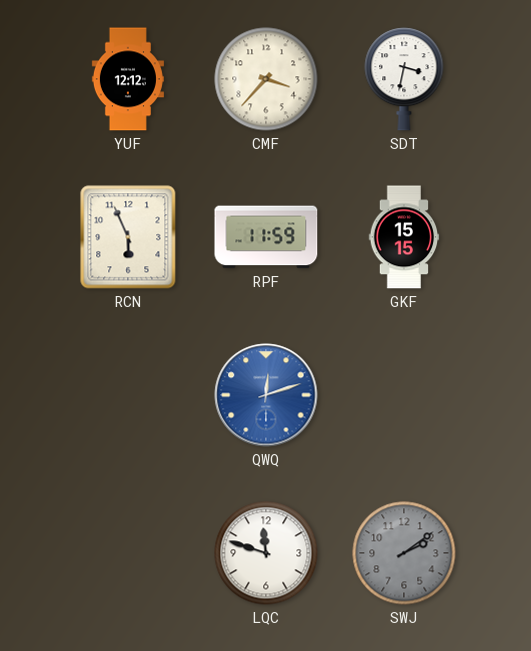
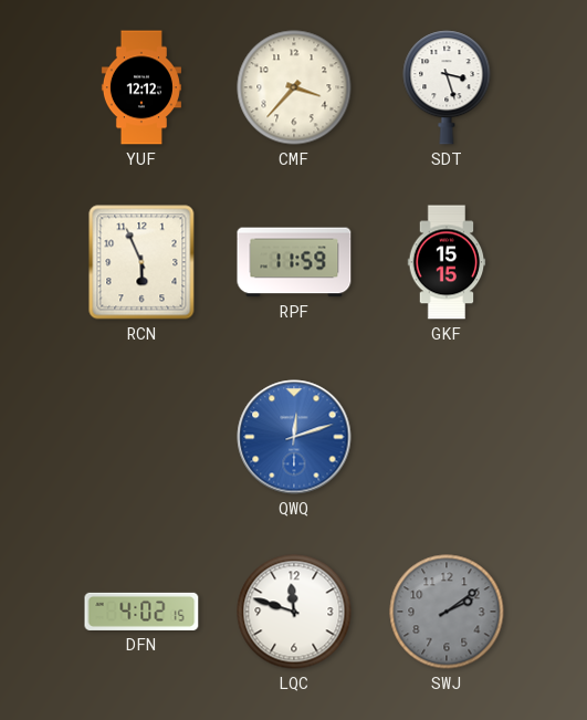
SDT: 3:32 -> 3:27 (447, 87)
DFN: none -> 4:02 (141, 612)
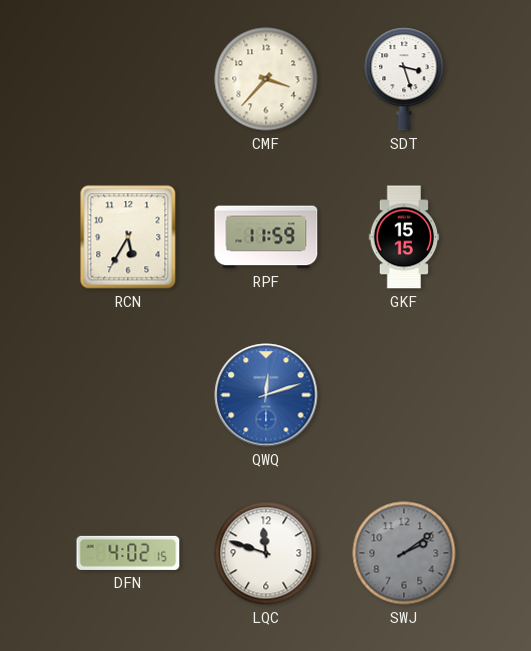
YUF: 12:12 -> none (141, 87)
RCN: 5:56 -> 5:35 (128, 237)
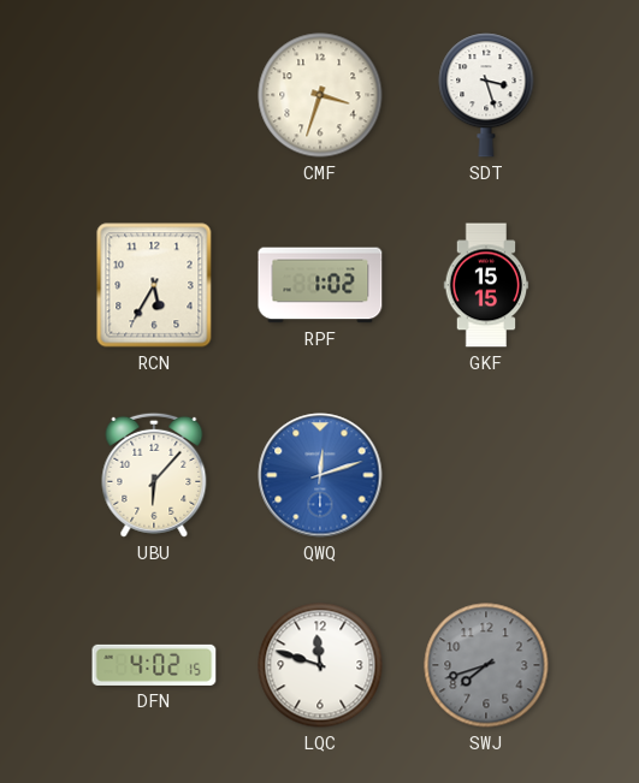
CMF: 3:37 -> 3:33 (320, 95)
RPF: 11:59 -> 1:02 (320, 285)
UBU: none -> 6:07 (154, 475)
SWJ: 2:09 -> 7:42 (486, 665)
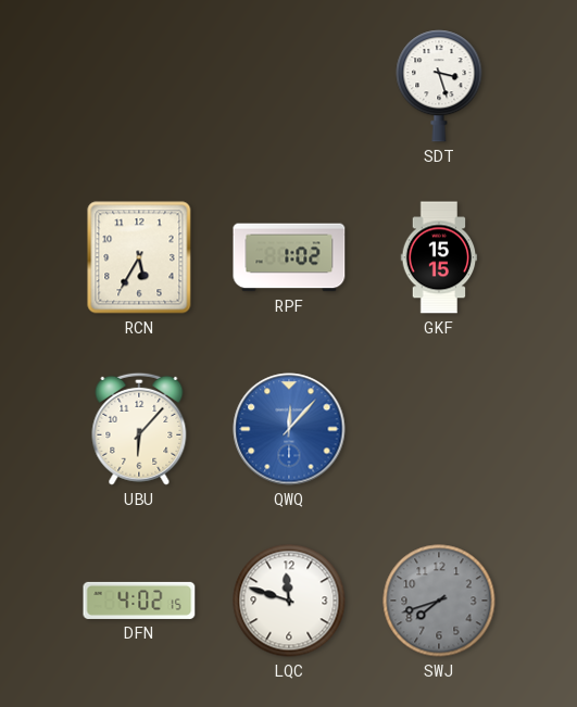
CMF: 3:33 -> none (320, 95)
QWQ: 12:12 -> 12:07 (289, 429)
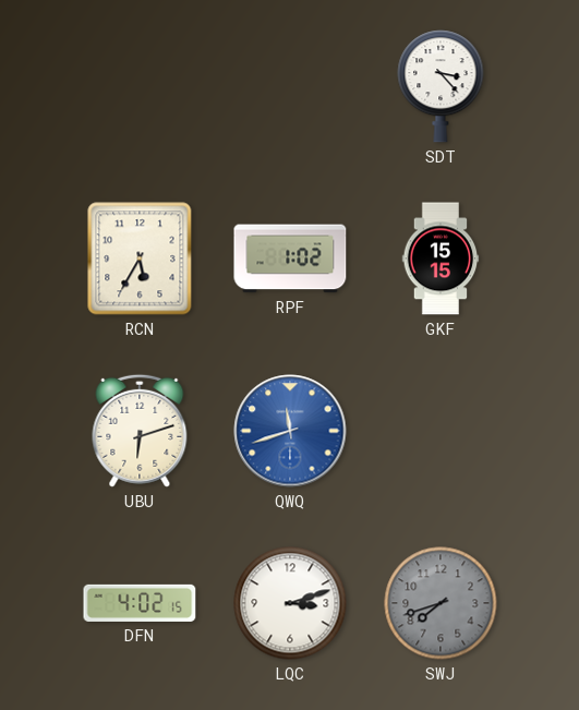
SDT: 3:27 -> 3:23 (441, 86)
UBU: 6:07 -> 6:12 (140, 431)
QWQ: 12:07 -> 11:42 (290, 431)
LQC: 11:48 -> 3:12 (290, 603)
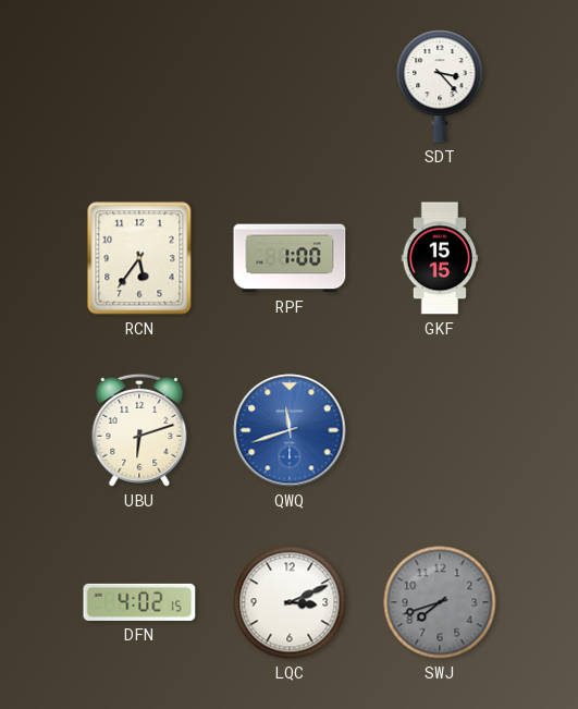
RCN: 5:35 -> 5:36 (139, 258)
RPF: 1:02 -> 1:00 (290, 258)
LQC: 3:12 -> 3:11 (290, 602)
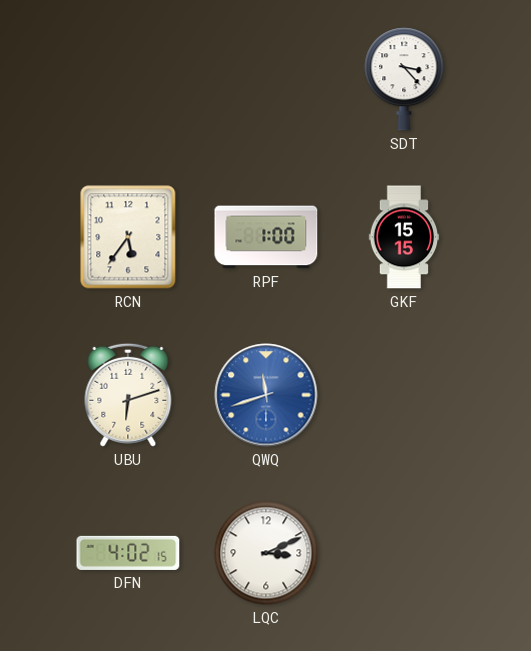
SWJ: 7:42 -> none (440, 602)
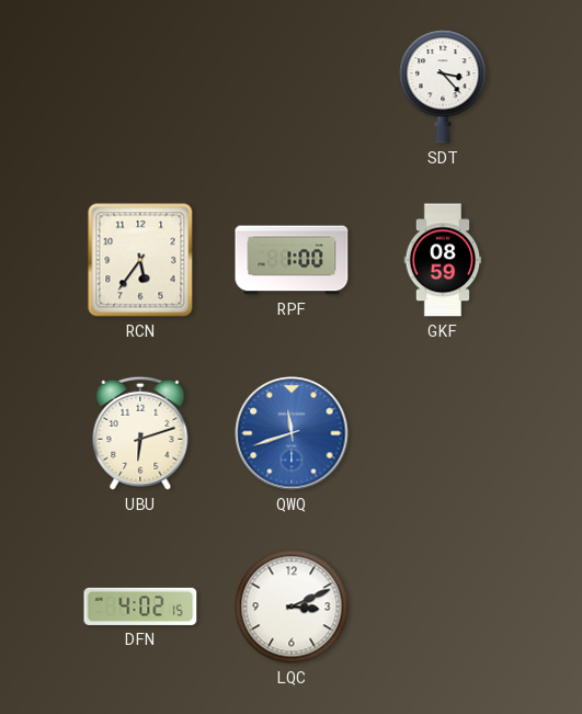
GKF: 15:15 -> 08:59 (443, 260)
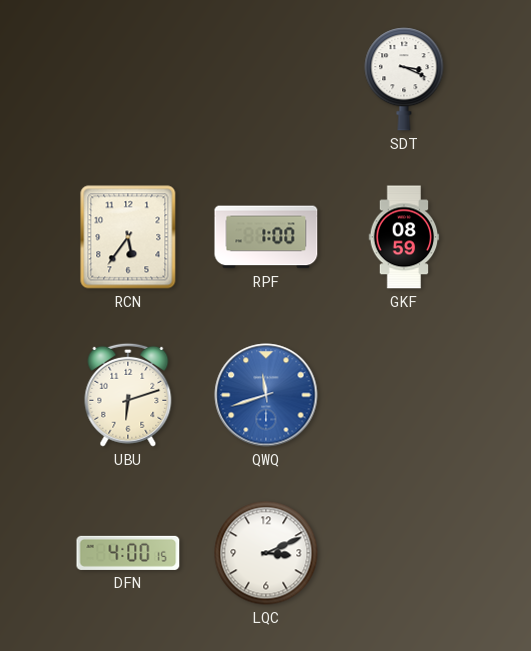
SDT: 3:23 -> 3:19 (404, 79)
DFN: 4:02 -> 4:00 (128, 553)
